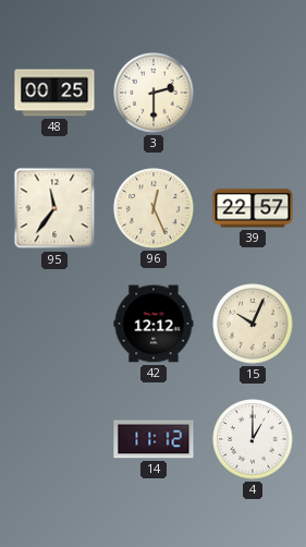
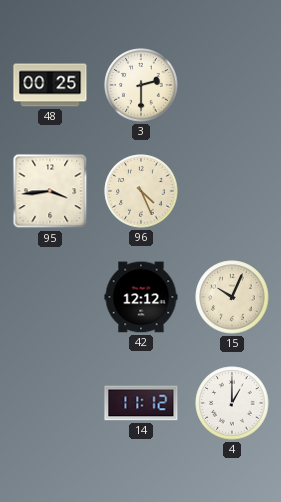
95: 11:36 -> 3:44 (50, 191)
96: 12:26 -> 4:26 (141, 191)
39: 22:57 -> none (253, 208)
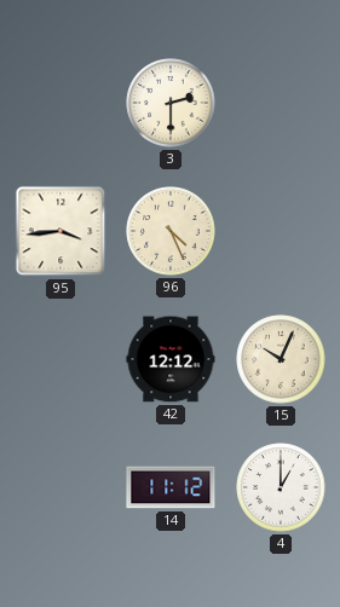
48: 00:25 -> none (50, 85)
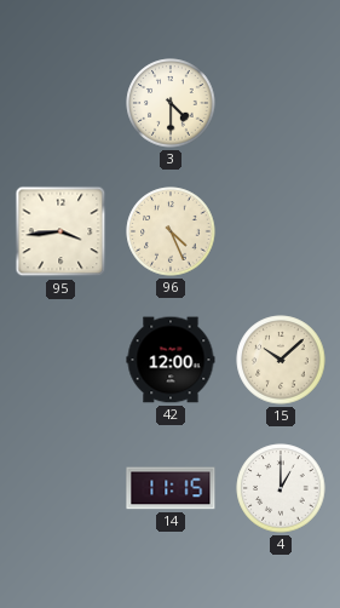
3: 2:30 -> 4:30 (171, 103)
42: 12:12 -> 12:00 (171, 360)
15: 10:04 -> 10:08 (281, 360)
14: 11:12 -> 11:15 (171, 488)
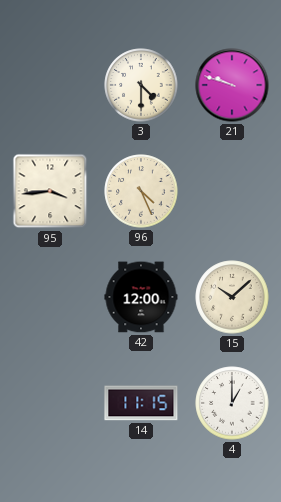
21: none -> 9:48 (232, 85)
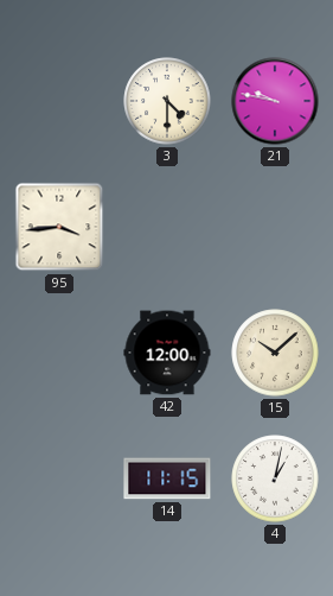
21: 9:48 -> 9:47 (275, 101)
96: 4:26 -> none (141, 191)
4: 1:00 -> 1:02 (275, 478)
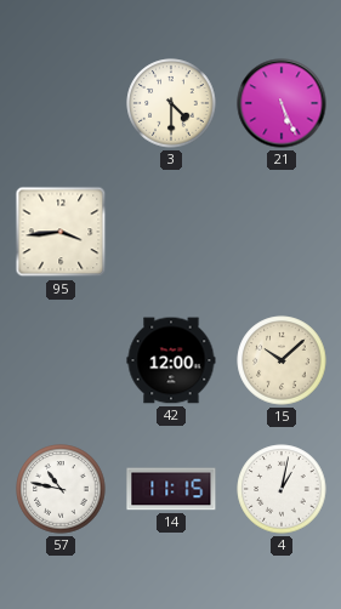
21: 9:47 -> 5:26 (282, 103)
57: none -> 10:47 (61, 489)
